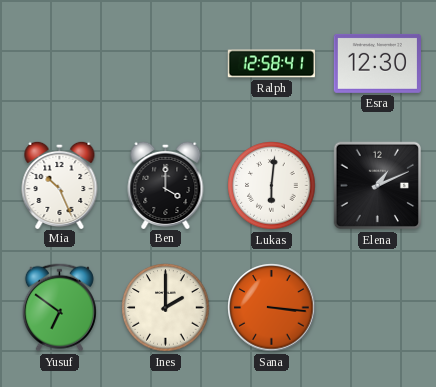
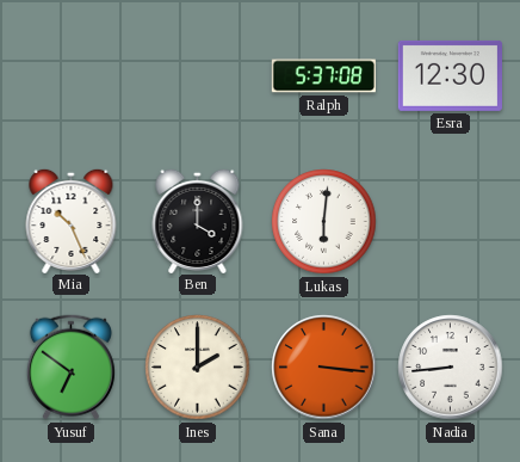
Ralph: 12:58 -> 5:37 (323, 76)
Elena: 1:11 -> none (378, 186)
Nadia: none -> 8:44 (451, 368)
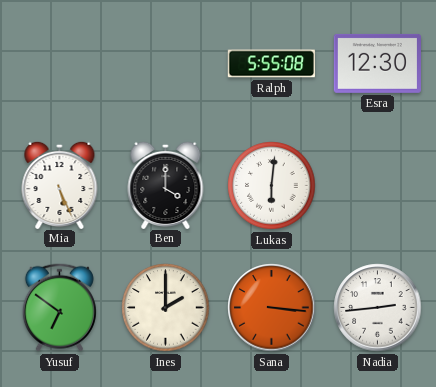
Ralph: 5:37 -> 5:55 (271, 64)
Mia: 10:26 -> 5:26 (60, 184)
Nadia: 8:44 -> 2:44 (378, 308)
